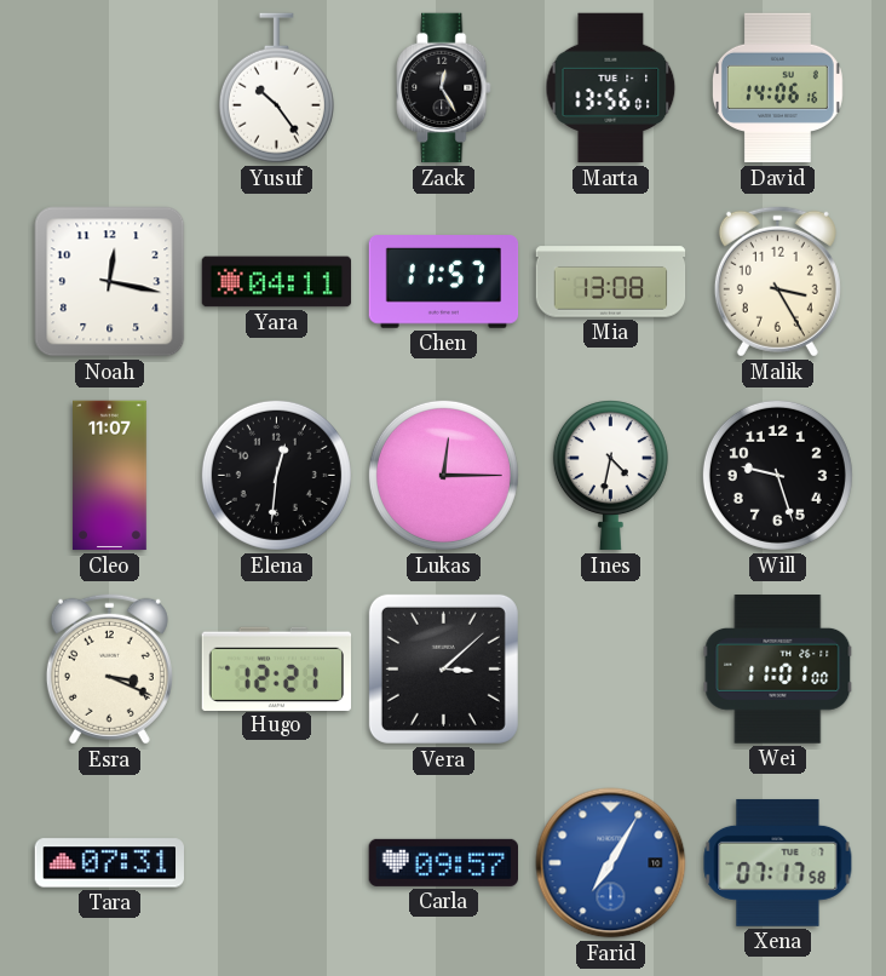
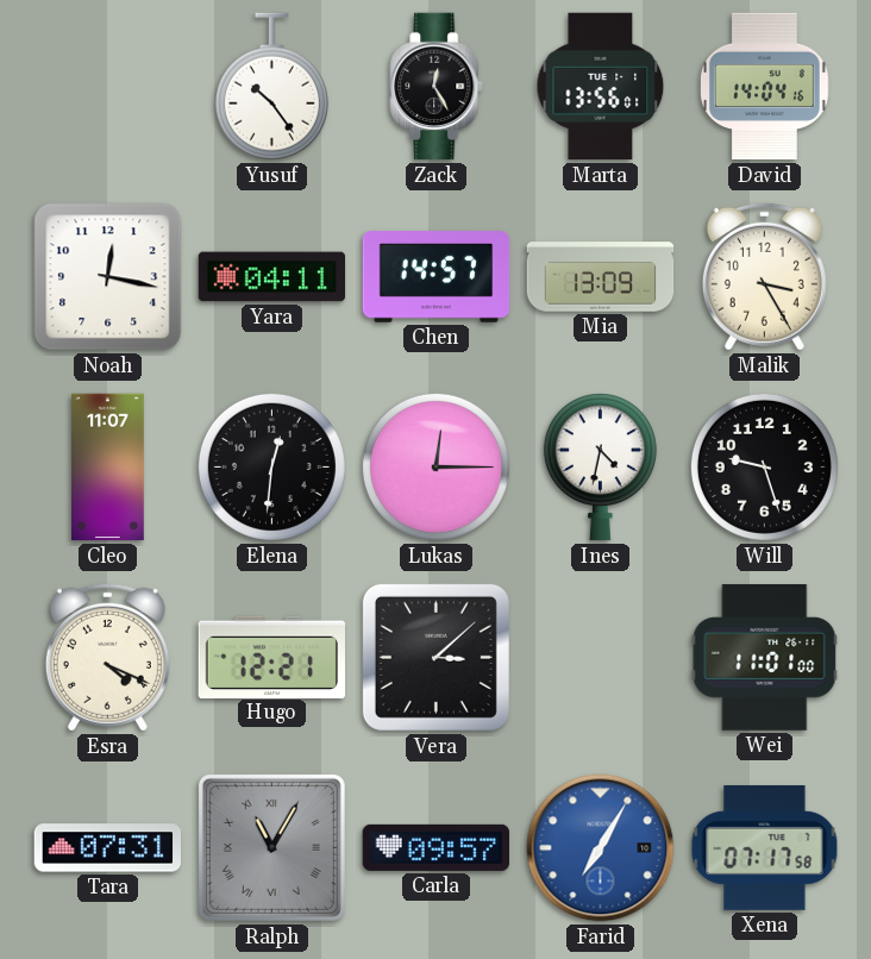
David: 14:06 -> 14:04 (764, 87)
Chen: 11:57 -> 14:57 (437, 277)
Mia: 13:08 -> 13:09 (601, 277)
Esra: 3:19 -> 4:19 (107, 657)
Ralph: none -> 11:05 (271, 847)
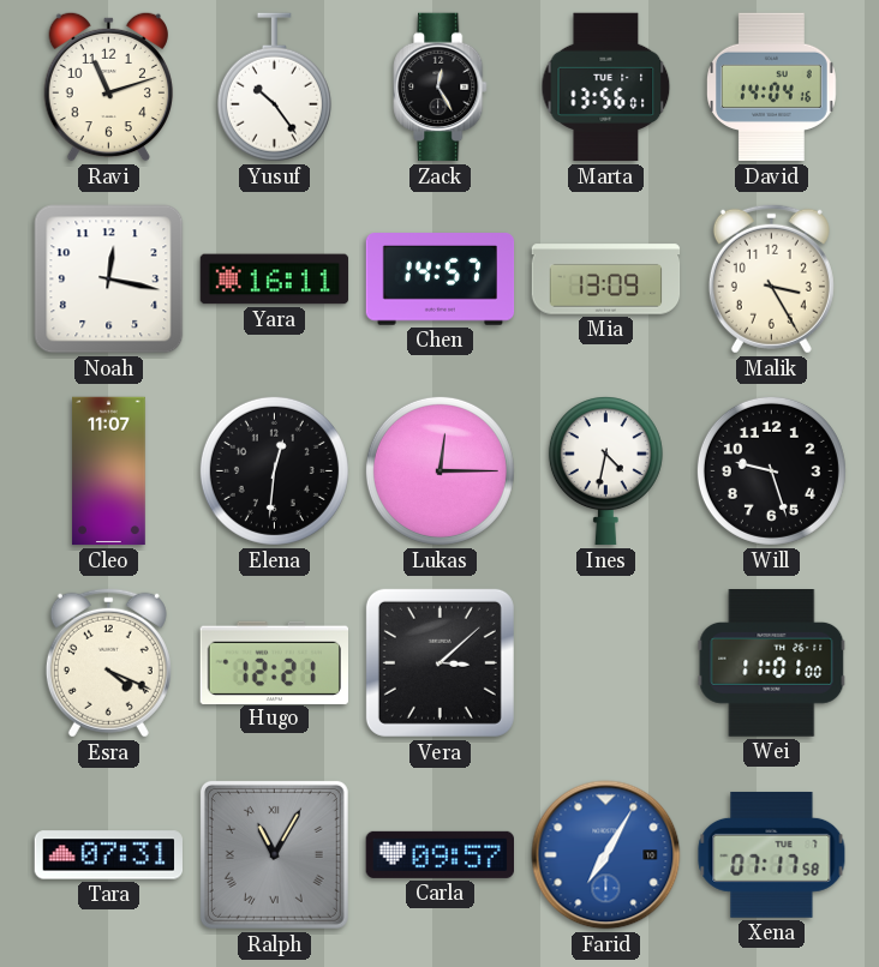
Ravi: none -> 11:12 (108, 86)
Yara: 04:11 -> 16:11 (275, 280)
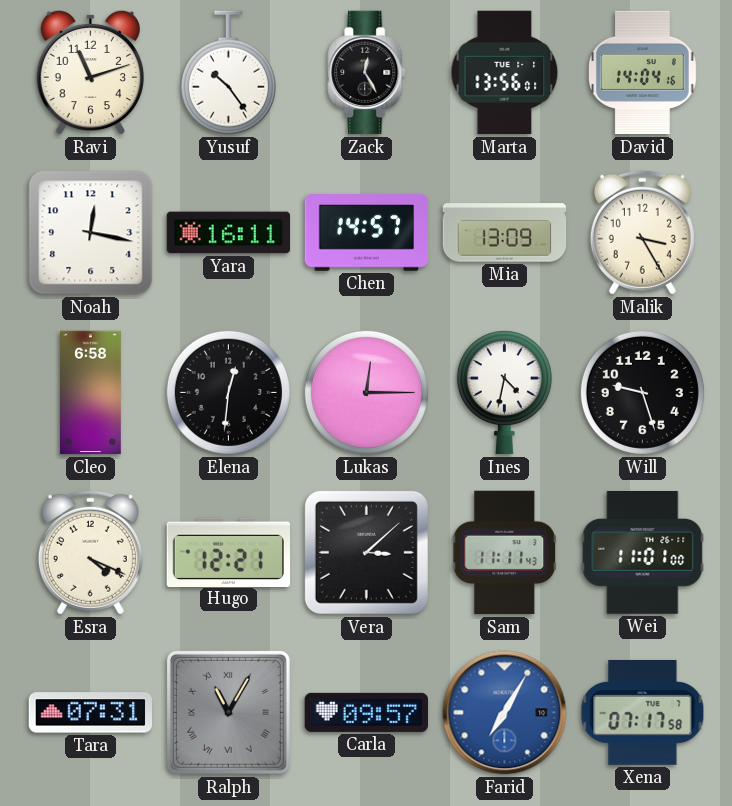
Cleo: 11:07 -> 6:58 (91, 393)
Sam: none -> 11:11 (505, 553)
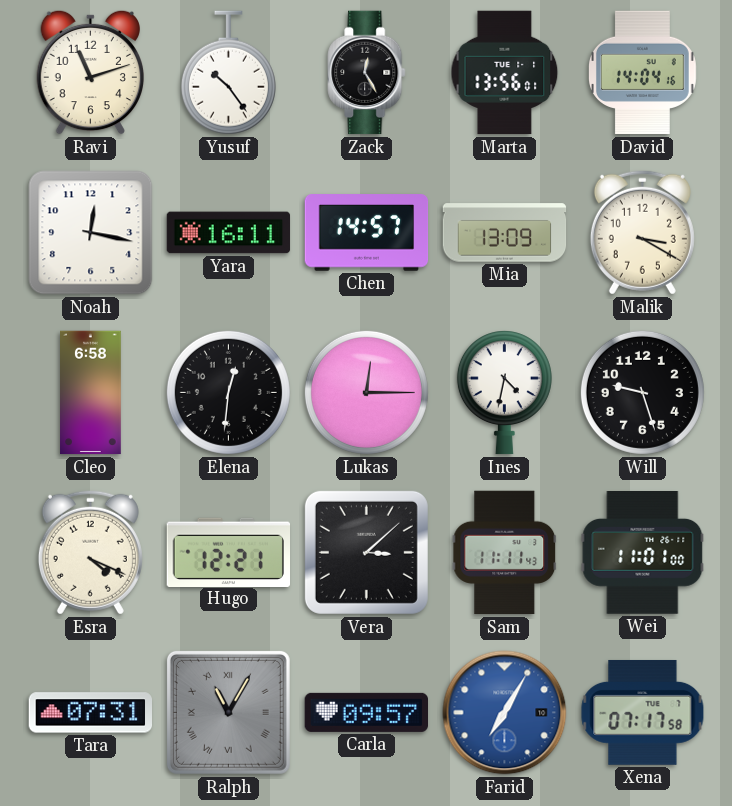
Malik: 3:25 -> 3:20 (642, 232)
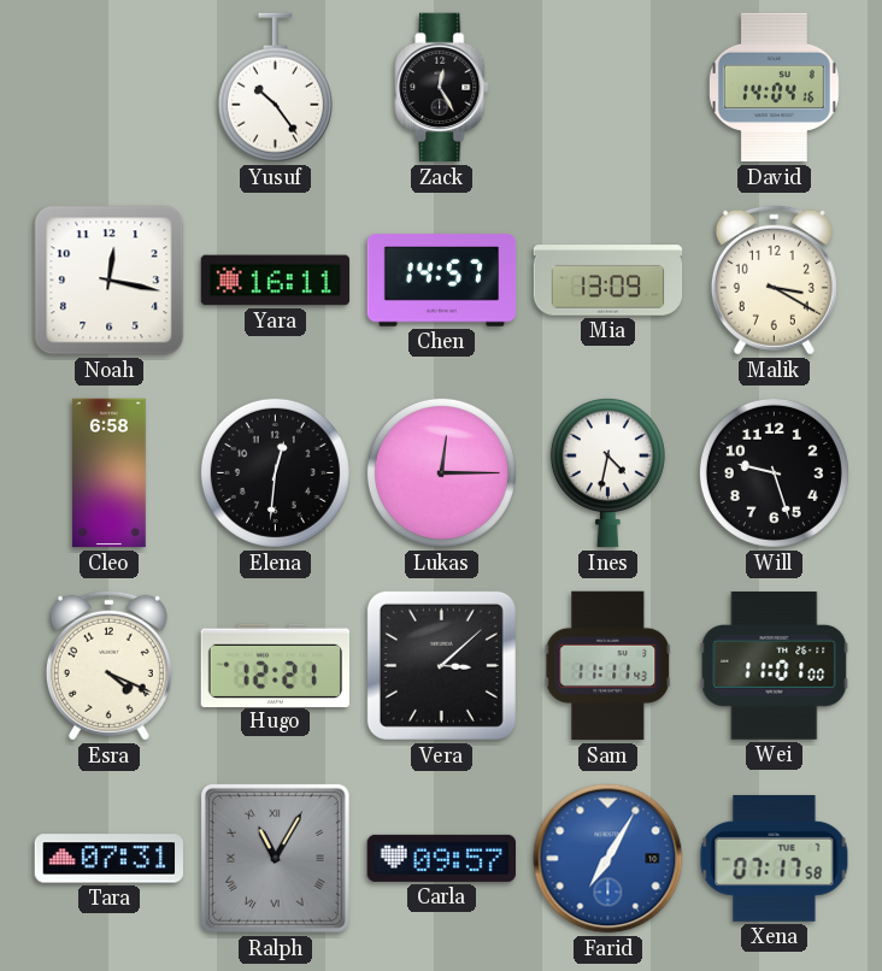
Ravi: 11:12 -> none (90, 72)
Marta: 13:56 -> none (505, 73)
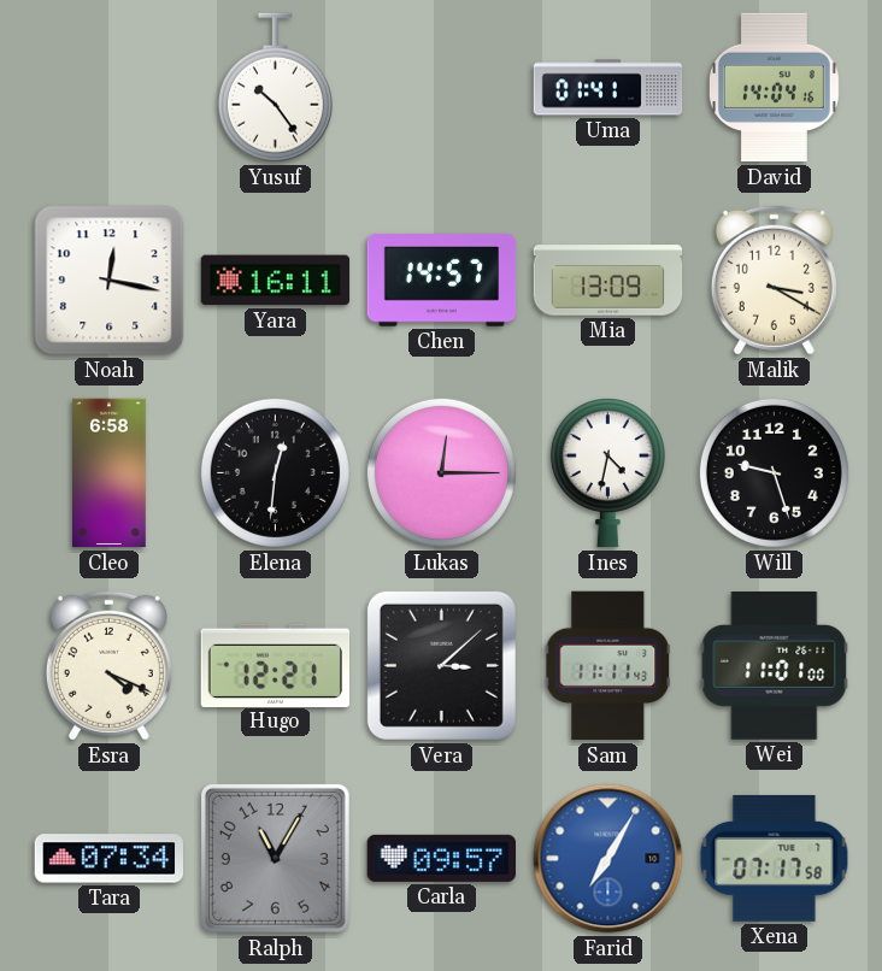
Zack: 12:25 -> none (442, 88)
Uma: none -> 01:41 (608, 88)
Tara: 07:31 -> 07:34 (110, 859)
Ralph numerals: Roman -> Arabic (275, 858)
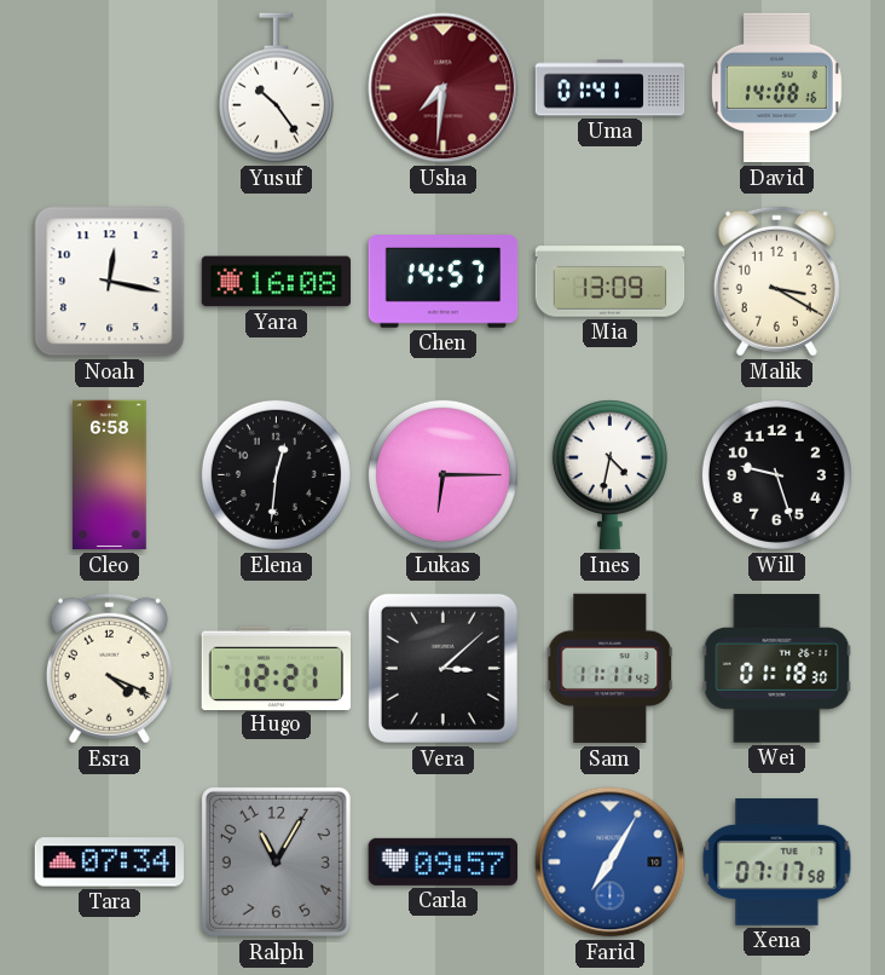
Usha: none -> 7:31 (444, 88)
David: 14:04 -> 14:08 (776, 88)
Yara: 16:11 -> 16:08 (277, 282)
Lukas: 12:15 -> 6:15 (442, 474)
Wei: 11:01 -> 01:18 (777, 669)
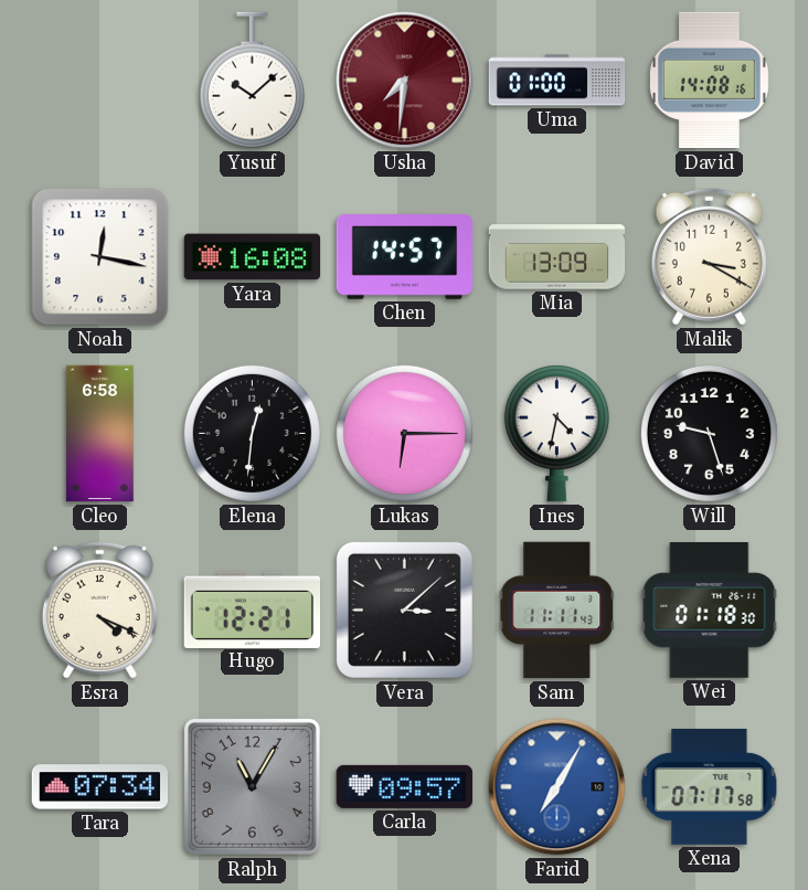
Yusuf: 10:24 -> 10:08 (252, 81)
Uma: 01:41 -> 01:00 (557, 81)
